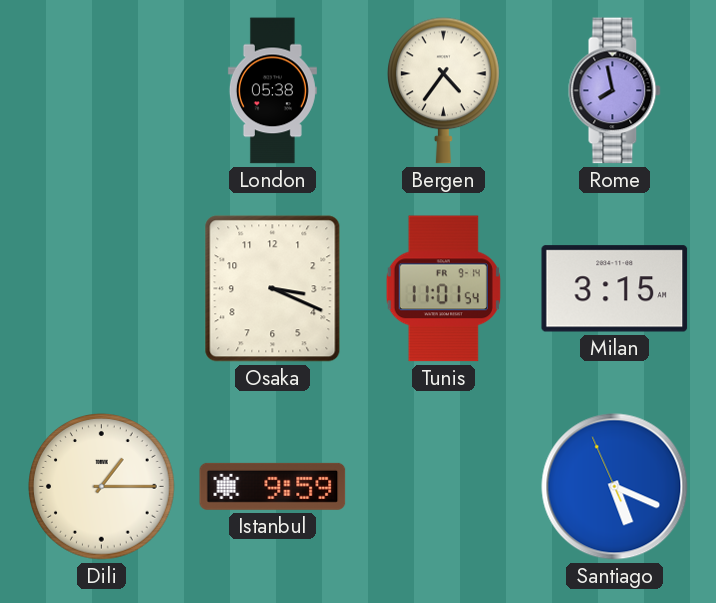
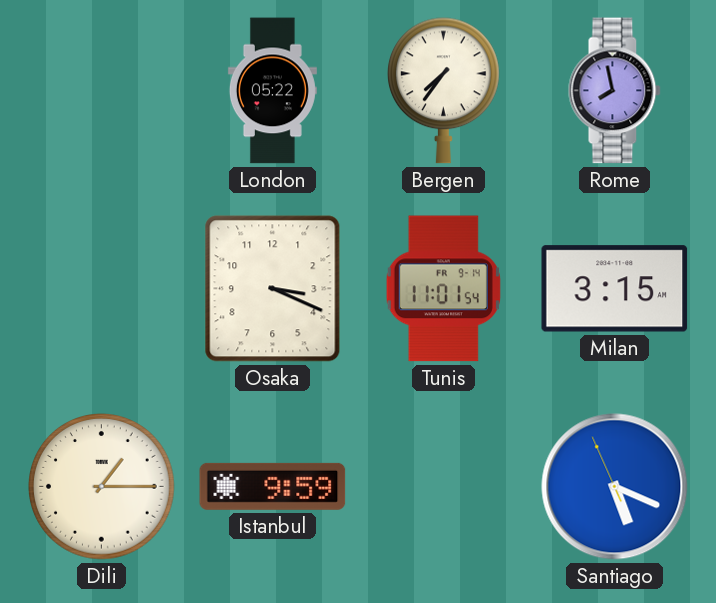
London: 05:38 -> 05:22 (272, 91)
Bergen: 4:36 -> 7:36 (443, 91)
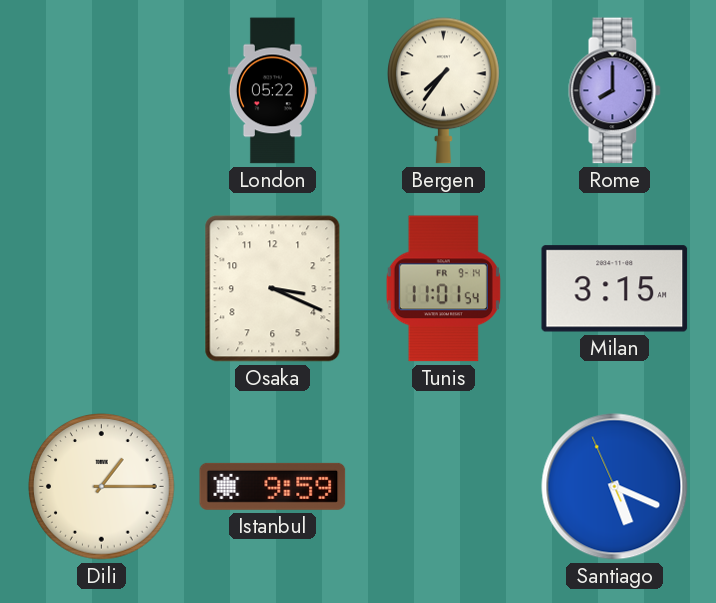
Rome: 7:58 -> 8:00 (615, 91)
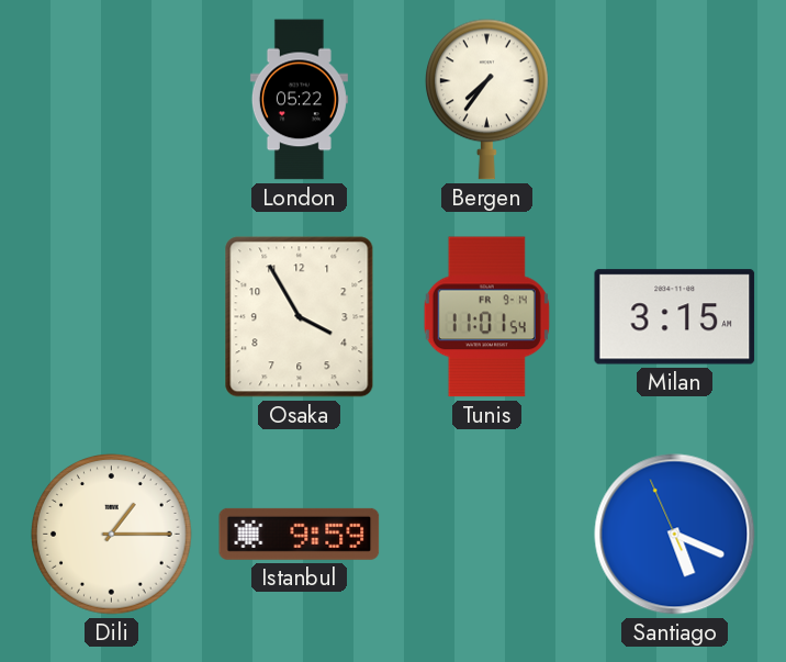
Rome: 8:00 -> none (615, 91)
Osaka: 3:19 -> 3:55 (300, 317)
